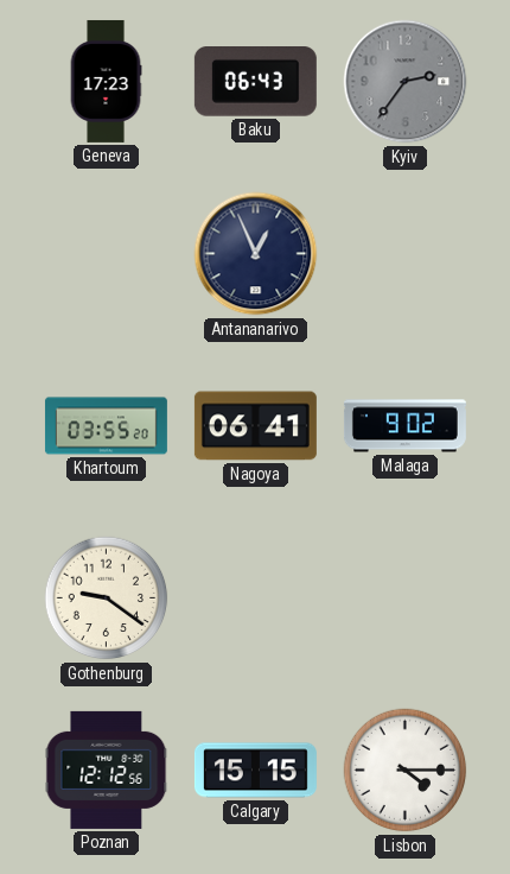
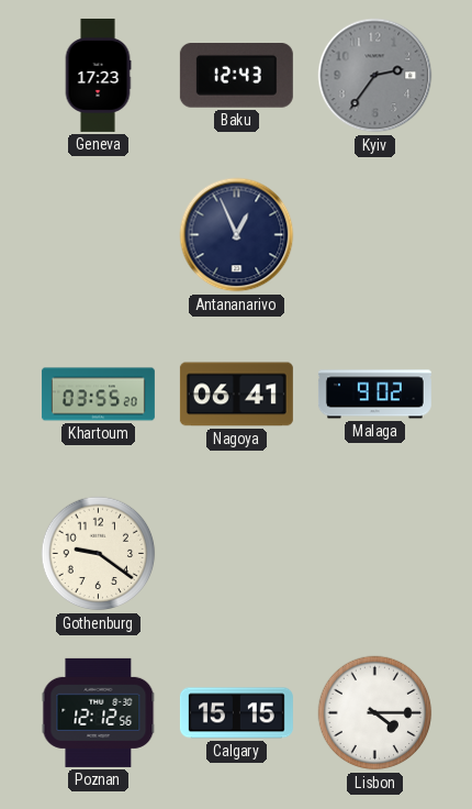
Baku: 06:43 -> 12:43 (236, 76)
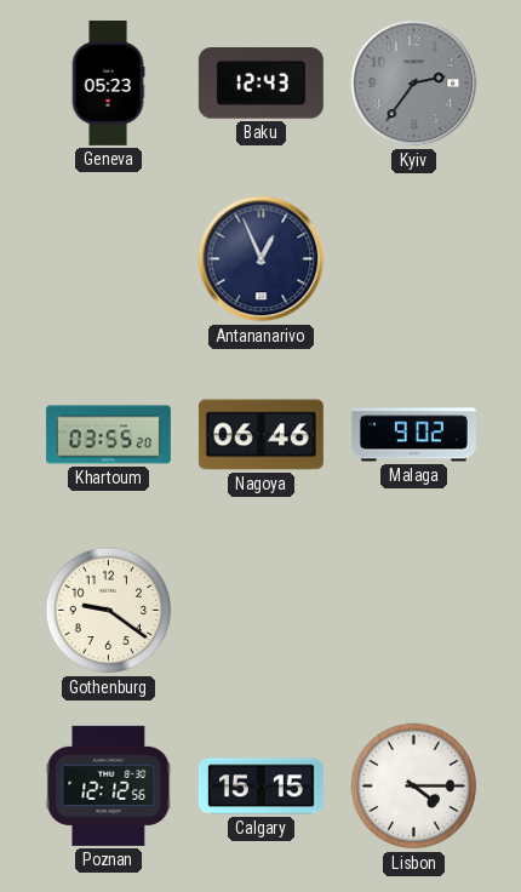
Geneva: 17:23 -> 05:23 (108, 82)
Nagoya: 06:41 -> 06:46 (260, 435)
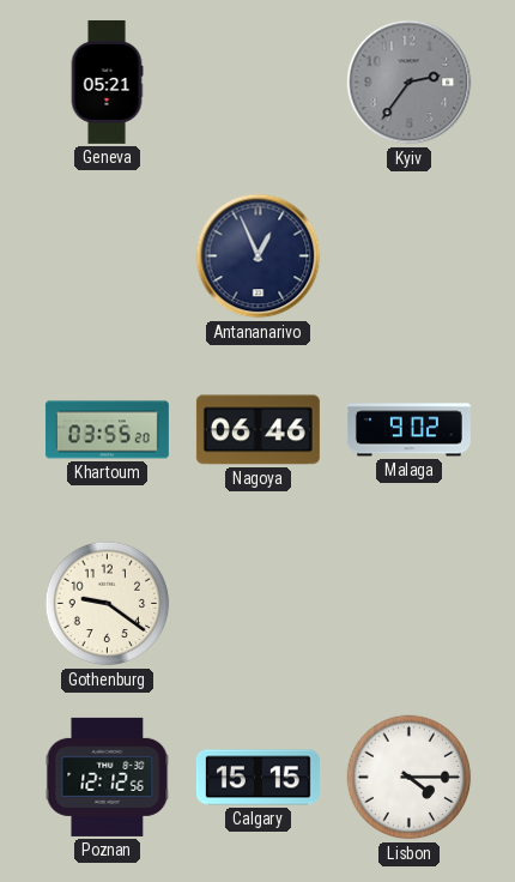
Geneva: 05:23 -> 05:21 (107, 81)
Baku: 12:43 -> none (260, 84)
